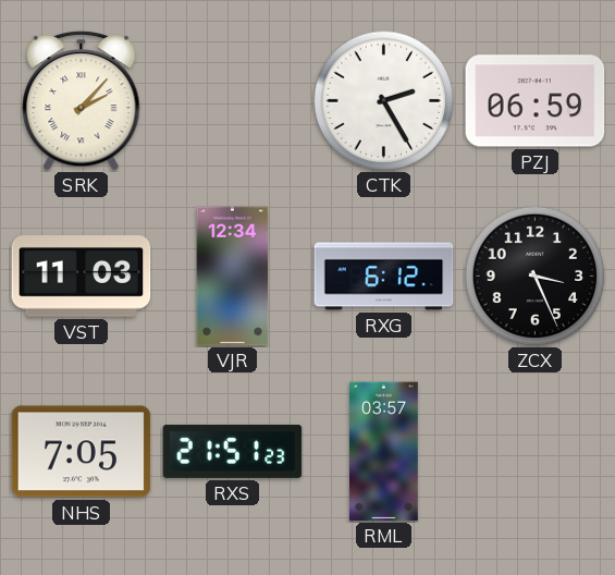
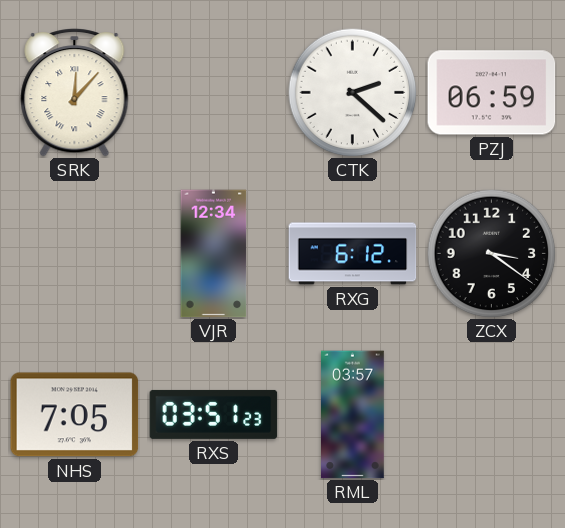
SRK: 2:07 -> 12:07 (75, 93)
CTK: 2:25 -> 2:22 (352, 92)
VST: 11:03 -> none (82, 277)
ZCX: 3:26 -> 3:21 (491, 253)
RXS: 21:51 -> 03:51 (214, 414)
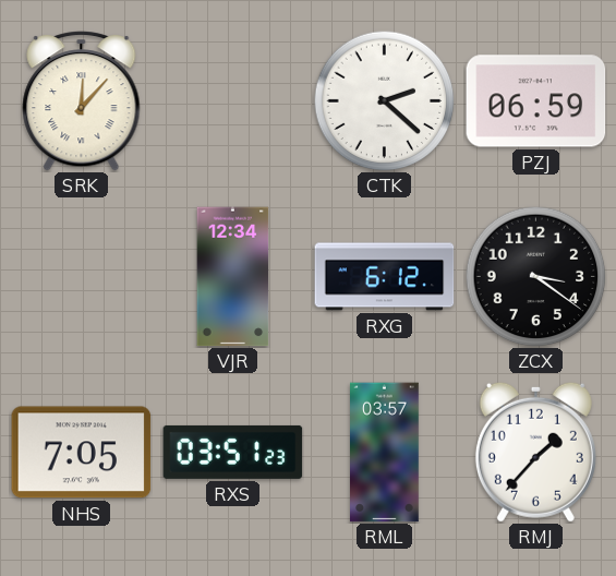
RMJ: none -> 1:37 (535, 452)
